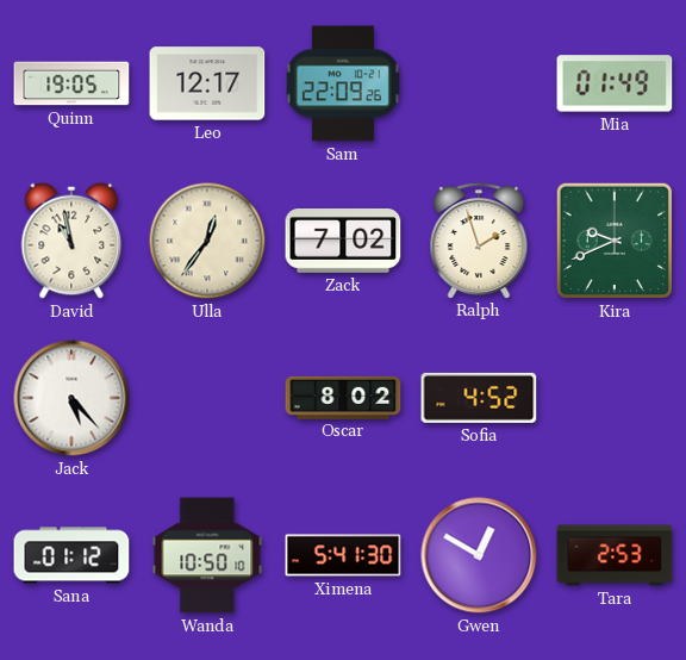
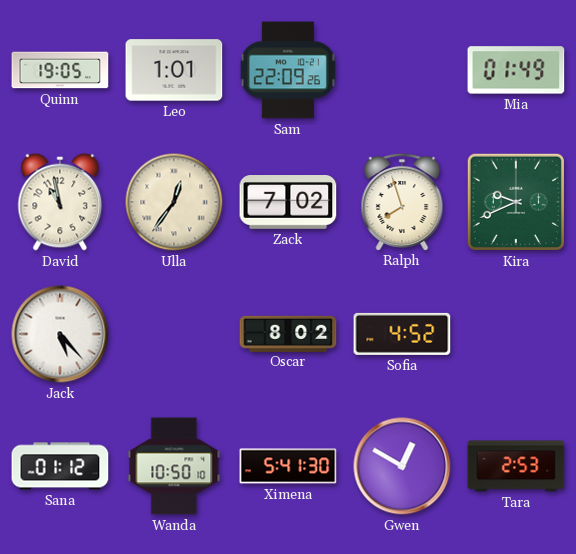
Leo: 12:17 -> 1:01 (174, 70)
Ralph: 1:57 -> 7:57 (402, 201)
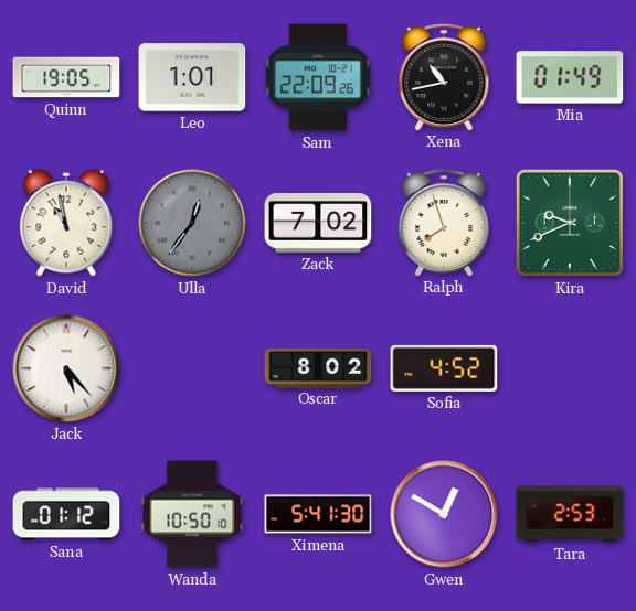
Xena: none -> 10:43 (444, 76)
Ulla dial: cream -> grey (192, 223)
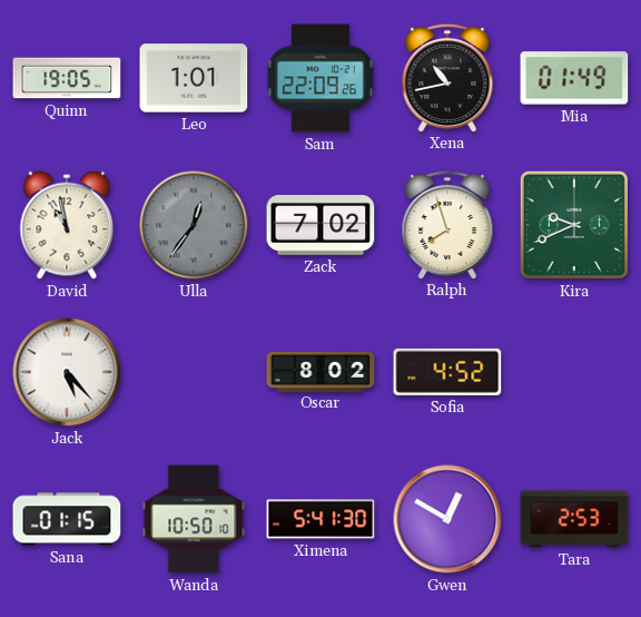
Sana: 01:12 -> 01:15 (67, 519)
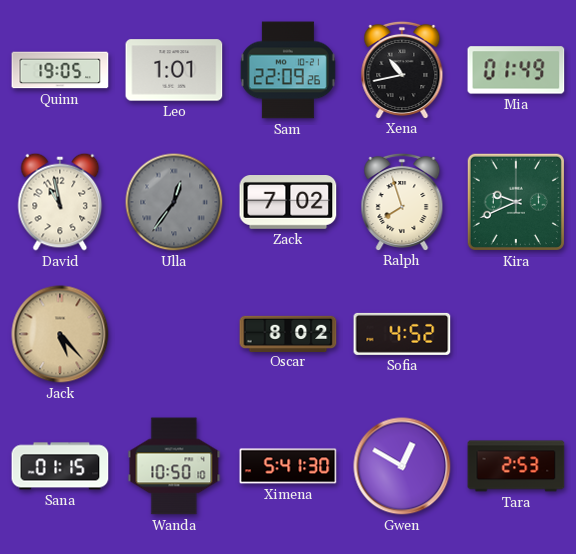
Jack dial: white -> champagne (60, 334)
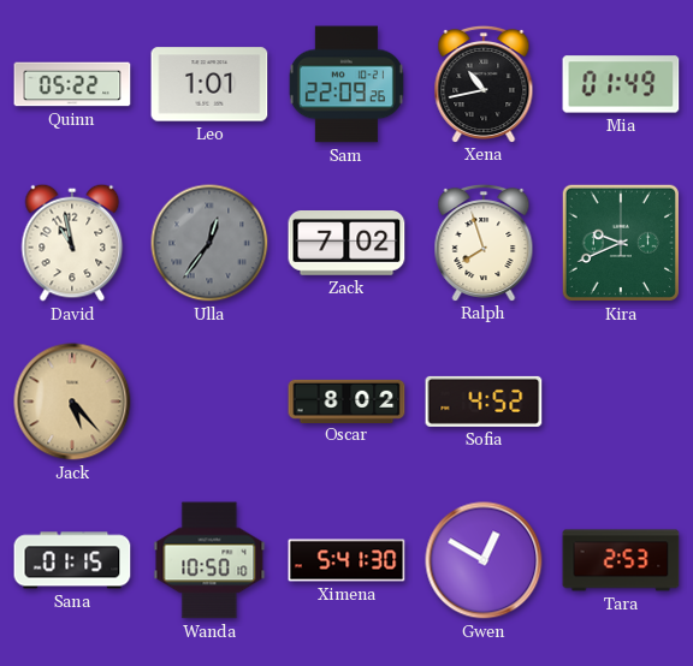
Quinn: 19:05 -> 05:22 (72, 84)
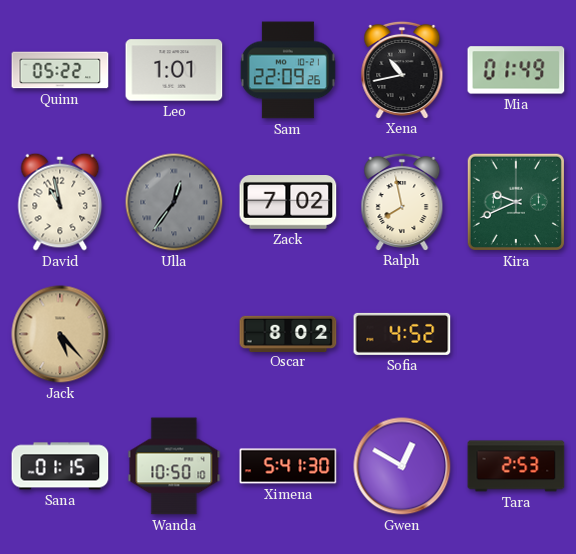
Ralph: 7:57 -> 7:58 (402, 201)
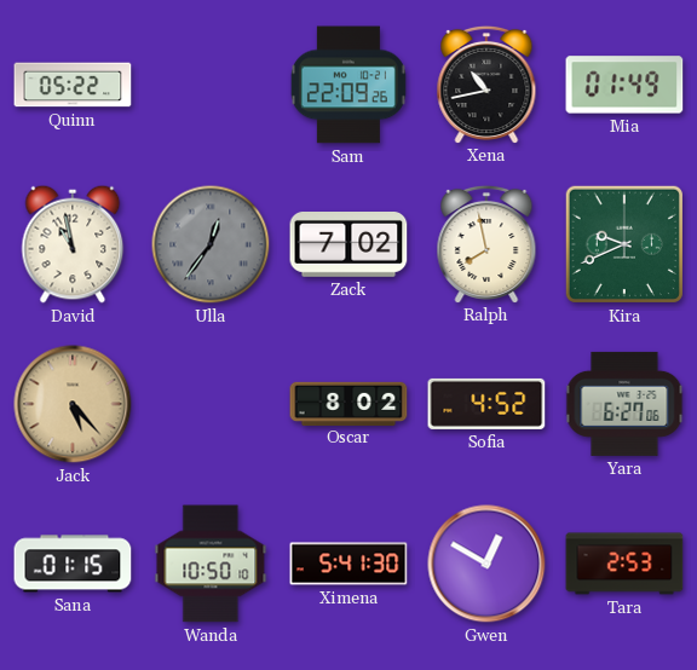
Leo: 1:01 -> none (174, 70)
Yara: none -> 6:27 (624, 404)
